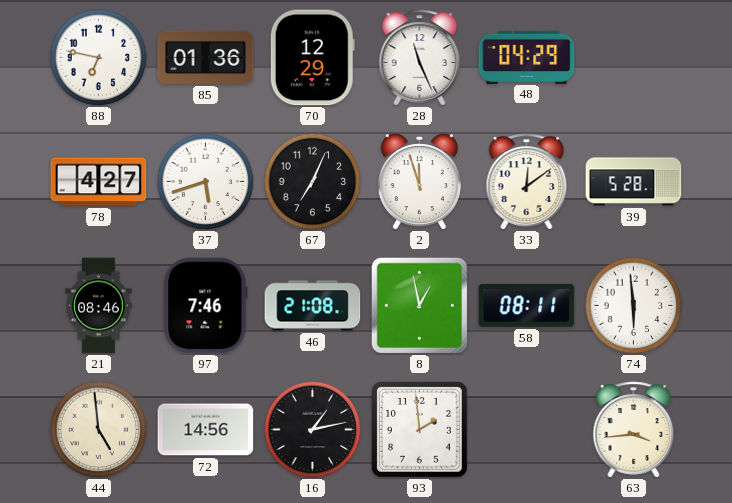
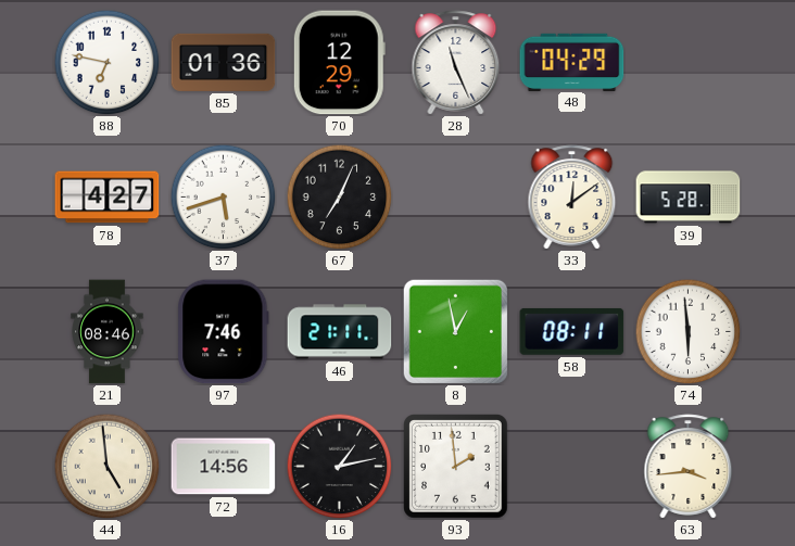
2: 11:57 -> none (419, 182)
46: 21:08 -> 21:11 (340, 332)
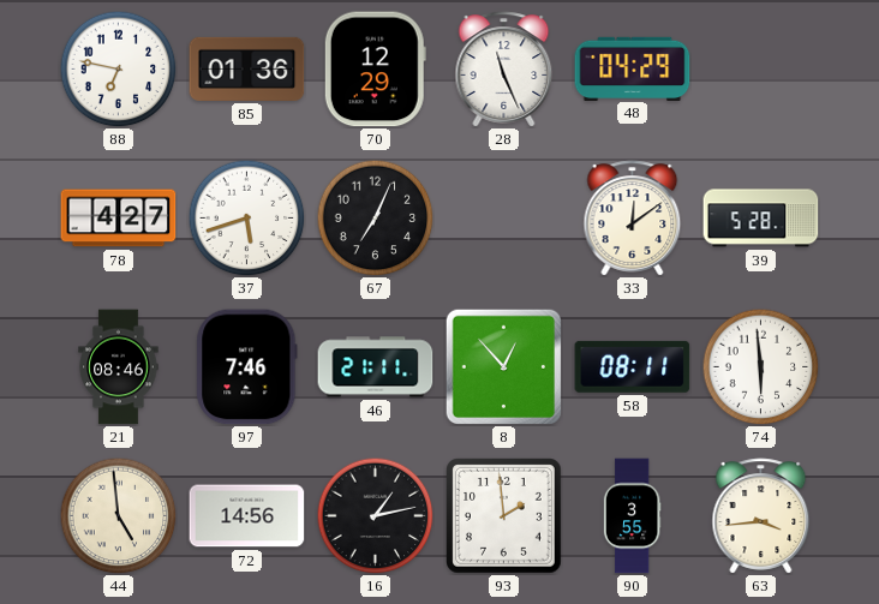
8: 12:58 -> 12:53 (503, 366)
90: none -> 3:55 (632, 516)
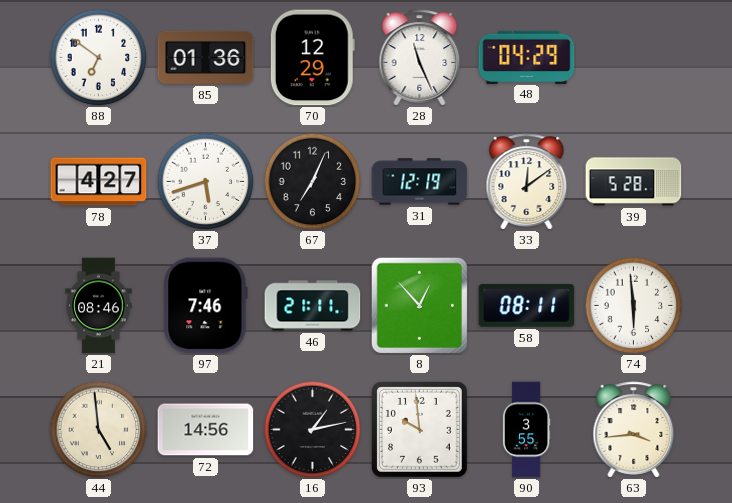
88: 6:47 -> 6:51 (98, 57)
31: none -> 12:19 (420, 182)
93: 1:59 -> 9:59 (420, 430)
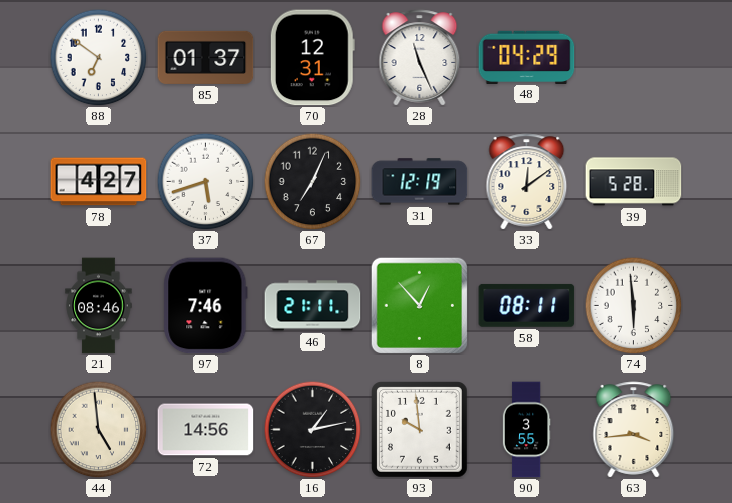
85: 01:36 -> 01:37 (206, 57)
70: 12:29 -> 12:31 (312, 58)
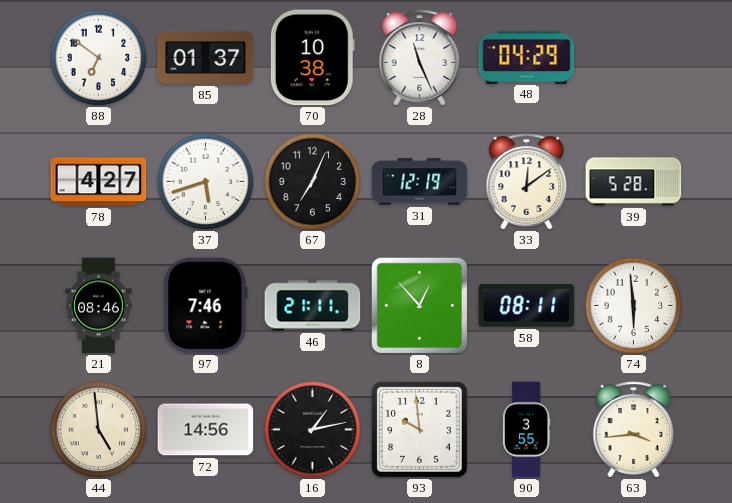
70: 12:31 -> 10:38 (312, 58)
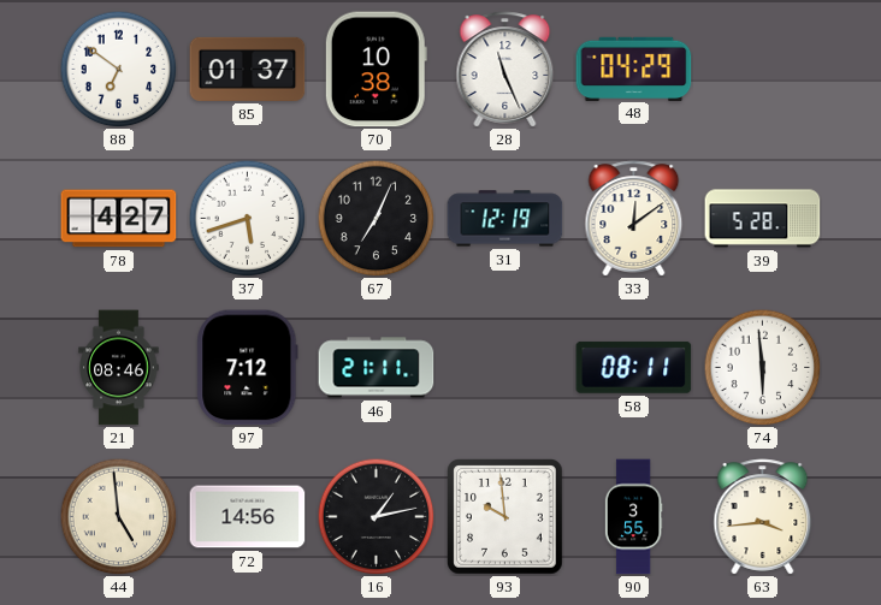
97: 7:46 -> 7:12 (248, 368)
8: 12:53 -> none (419, 305)
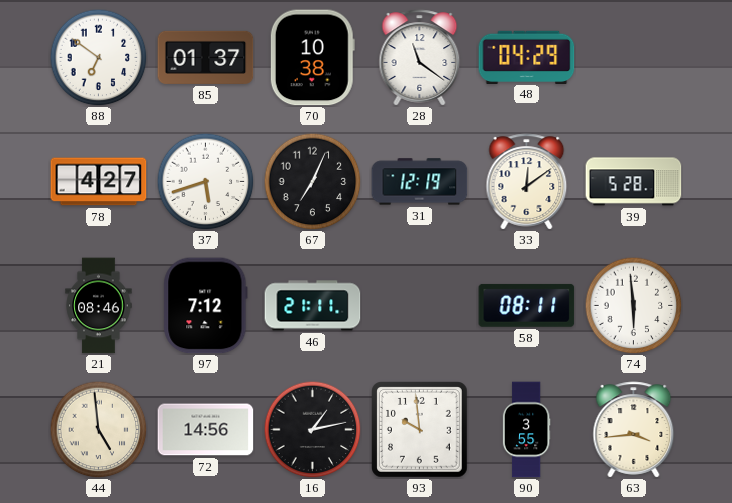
28: 11:26 -> 11:21 (420, 58)
